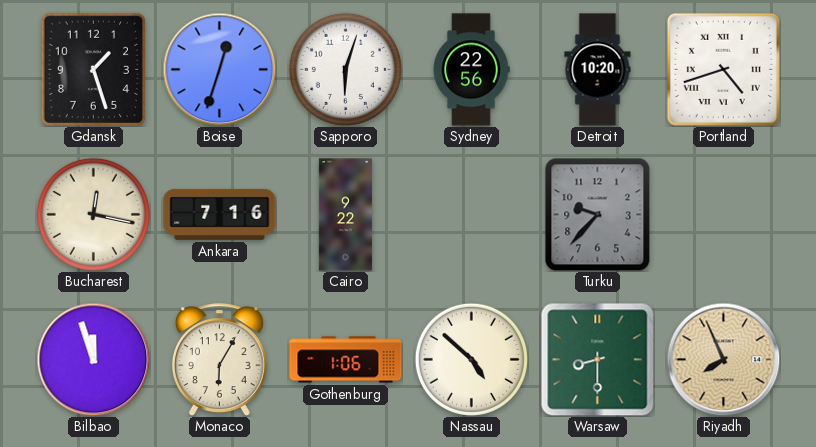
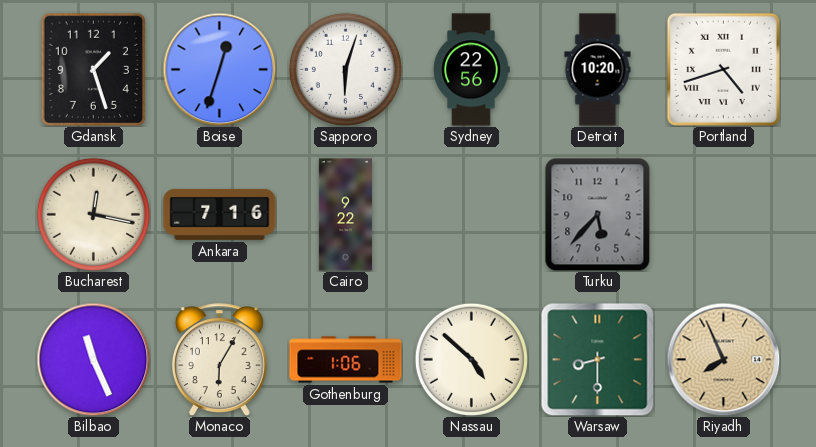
Turku: 9:37 -> 5:37 (598, 214)
Bilbao: 11:57 -> 11:26 (93, 359)
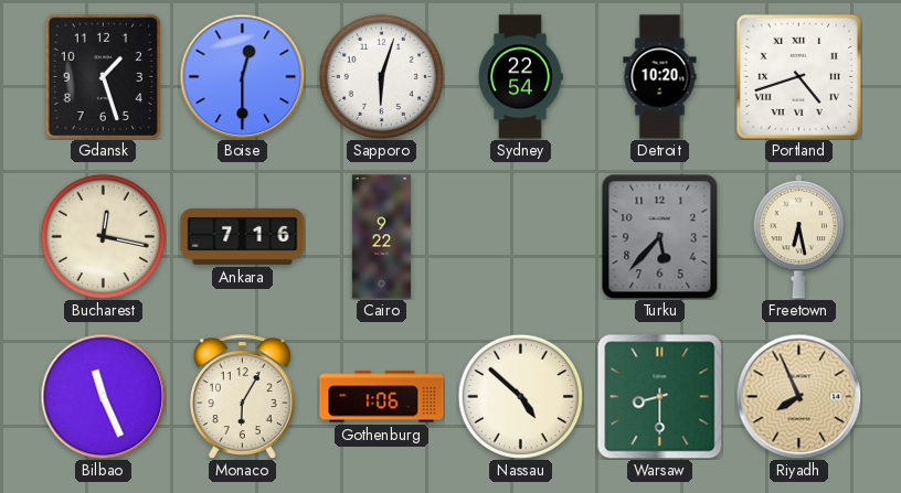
Boise: 12:33 -> 12:30 (242, 76)
Sydney: 22:56 -> 22:54 (520, 77)
Freetown: none -> 6:28 (799, 237)
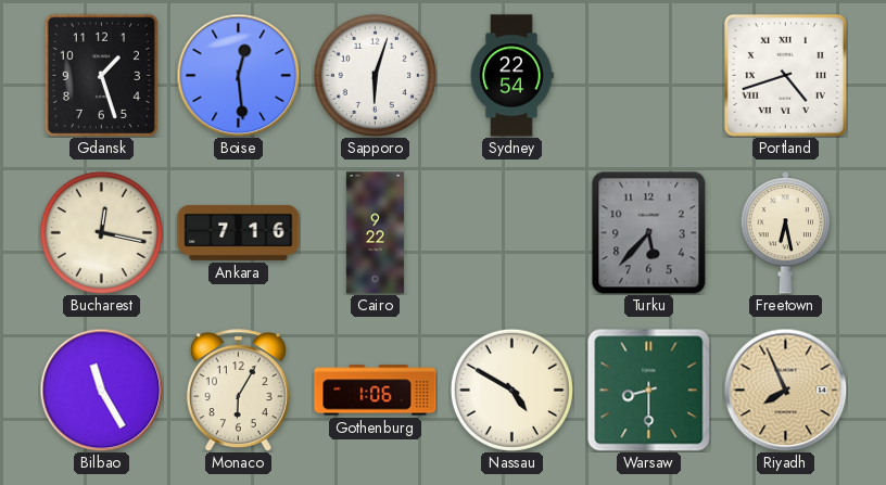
Boise: 12:30 -> 12:29 (238, 75)
Detroit: 10:20 -> none (660, 77)
Bilbao: 11:26 -> 11:25 (101, 390)
Nassau: 4:52 -> 4:50 (511, 390)
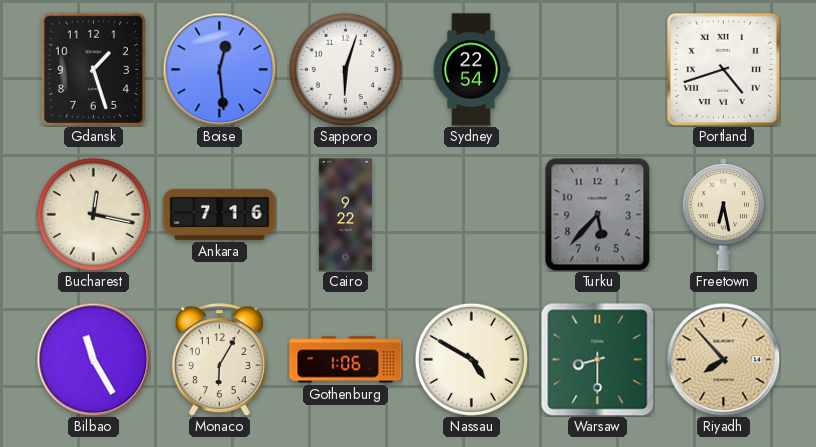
Riyadh: 7:56 -> 7:53 (723, 359)
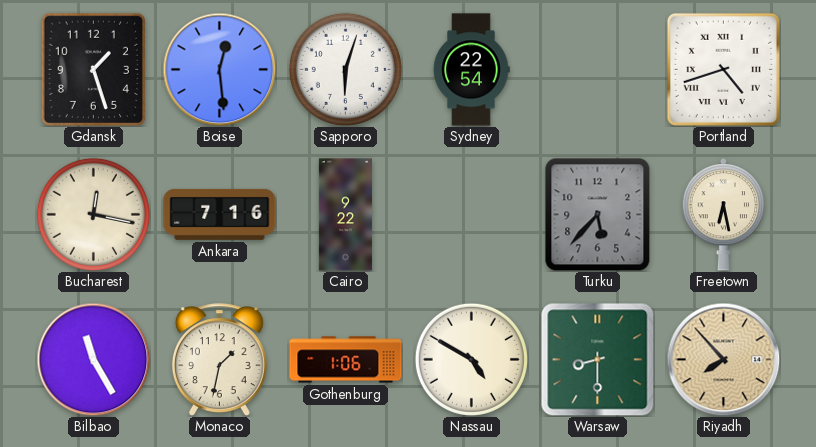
Monaco: 6:05 -> 1:32 (219, 360)
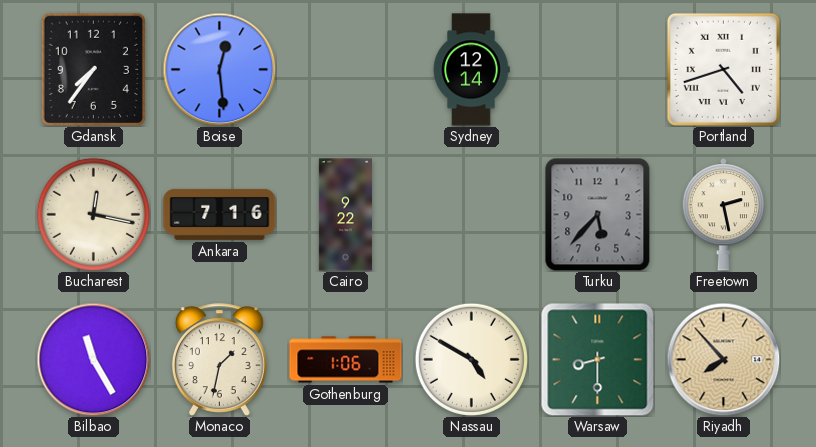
Gdansk: 1:27 -> 7:36 (93, 69)
Sapporo: 6:03 -> none (345, 69)
Sydney: 22:54 -> 12:14 (471, 70)
Freetown: 6:28 -> 2:28 (724, 215)
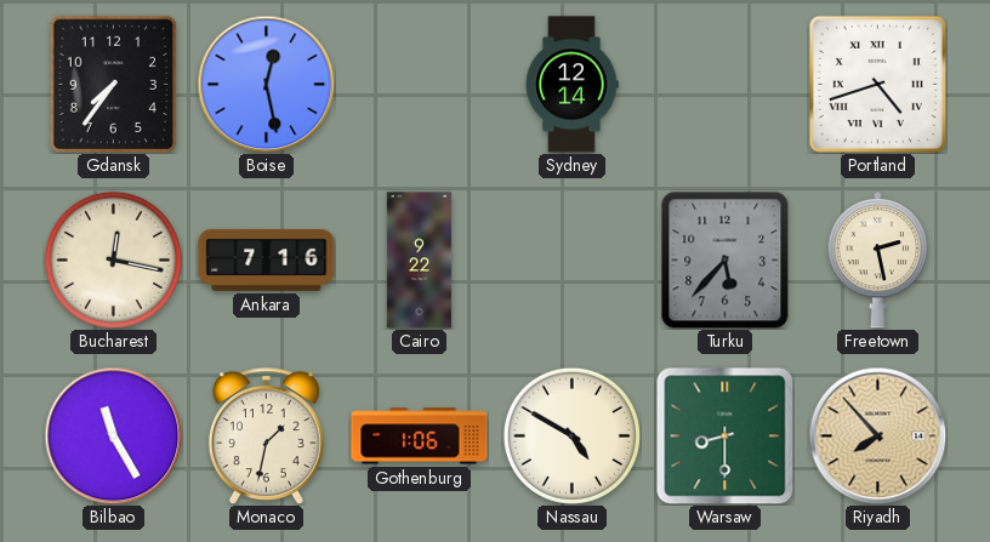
Boise: 12:29 -> 12:28 (266, 84)
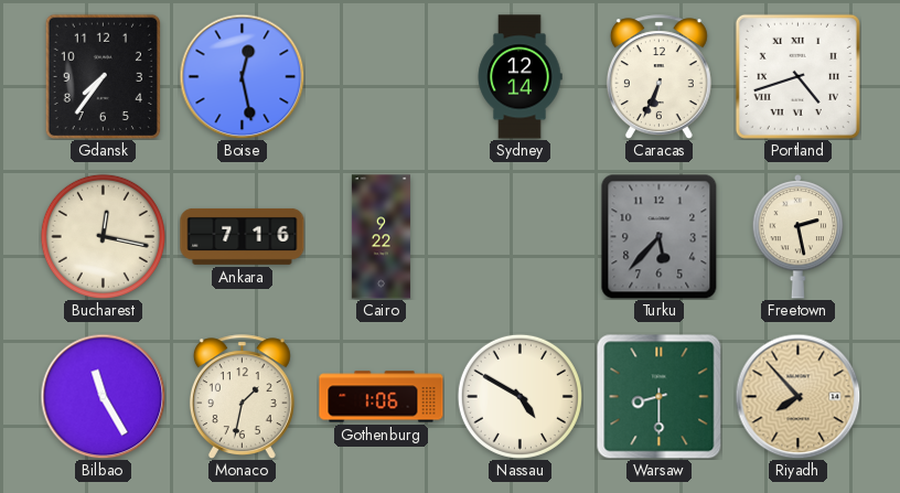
Caracas: none -> 6:34 (658, 77)
